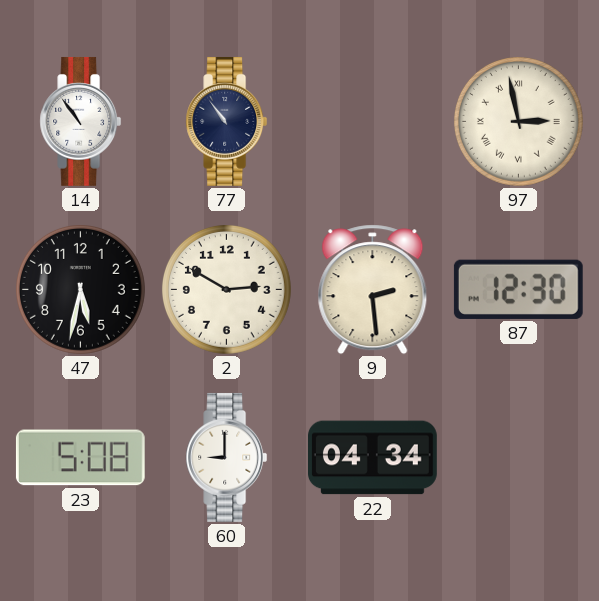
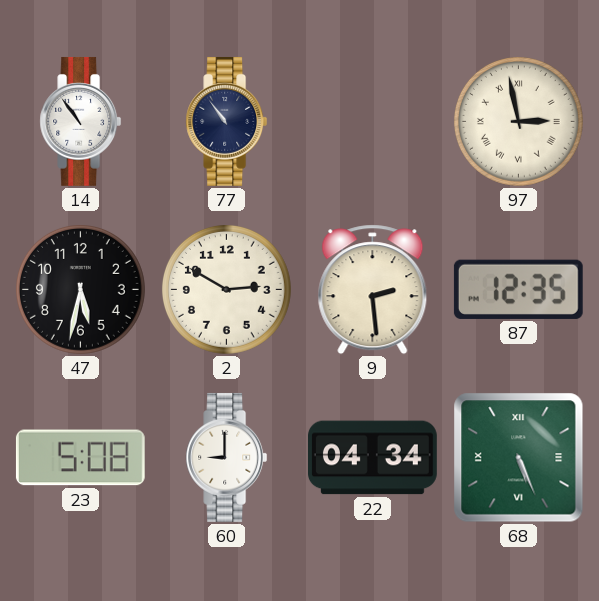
87: 12:30 -> 12:35 (518, 289)
68: none -> 5:26 (519, 458)
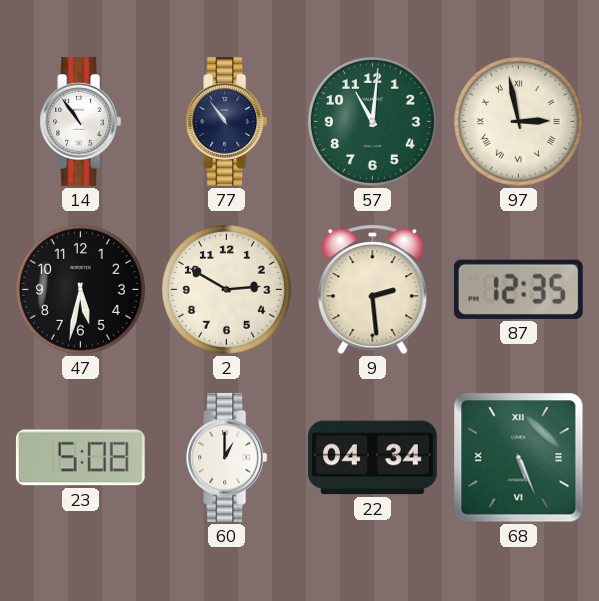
57: none -> 11:01 (372, 121)
60: 9:00 -> 1:00 (227, 457)
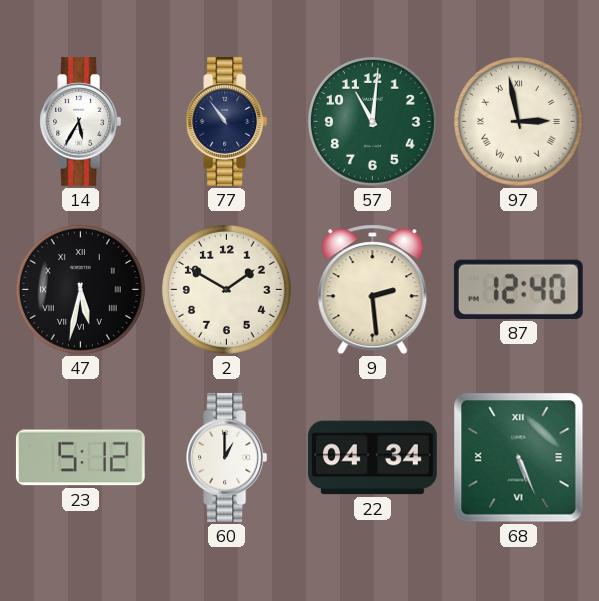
14: 10:54 -> 5:35 (81, 121)
47 numerals: Arabic -> Roman (80, 289)
2: 2:50 -> 1:50 (226, 289)
87: 12:35 -> 12:40 (518, 289)
23: 5:08 -> 5:12 (80, 458)
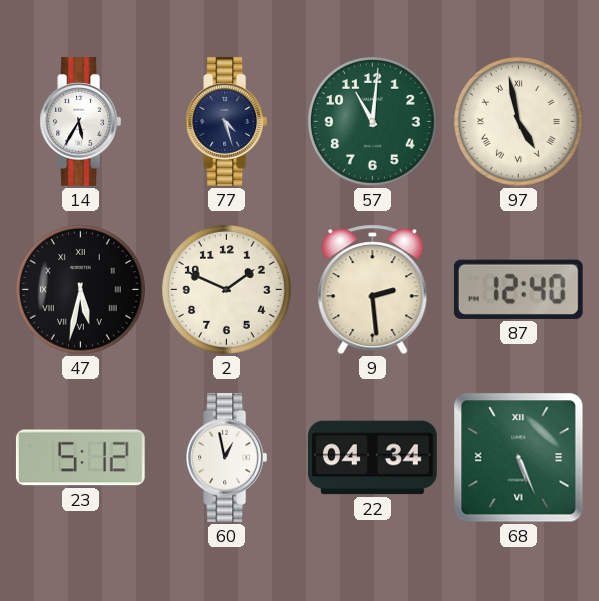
77: 10:54 -> 4:27 (227, 121)
97: 2:58 -> 4:58 (518, 121)
2: 1:50 -> 1:49 (226, 289)
60: 1:00 -> 12:58 (227, 457)
